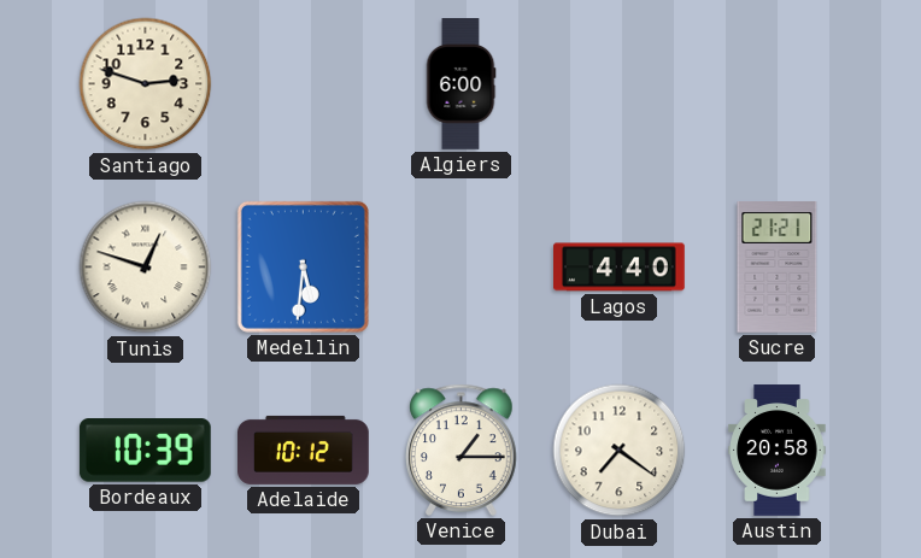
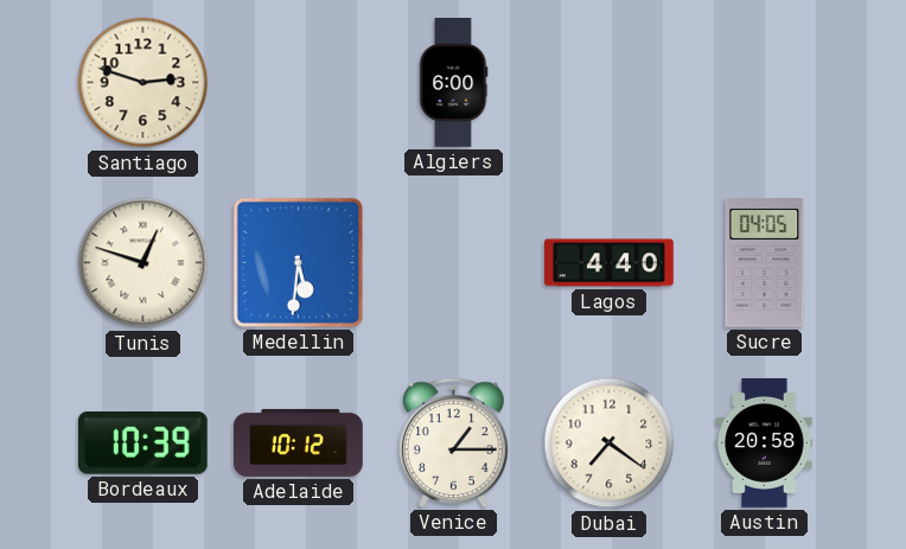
Sucre: 21:21 -> 04:05 (765, 263)
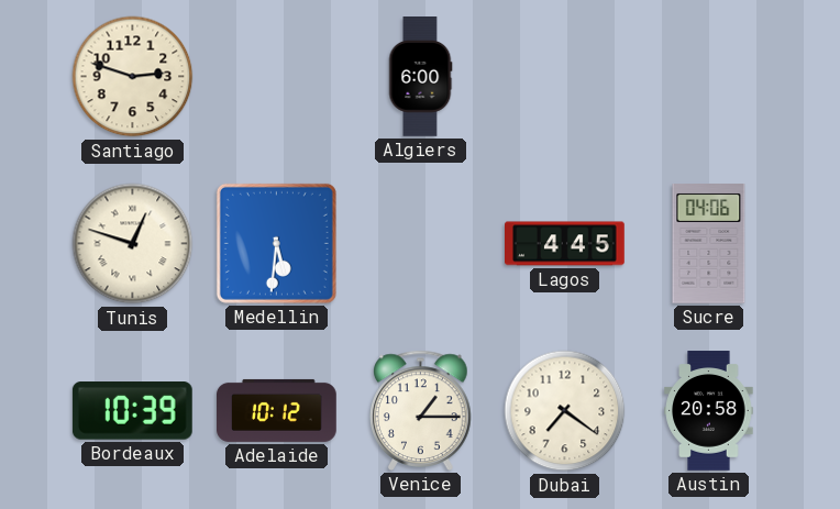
Lagos: 4:40 -> 4:45 (565, 244)
Sucre: 04:05 -> 04:06 (709, 244)
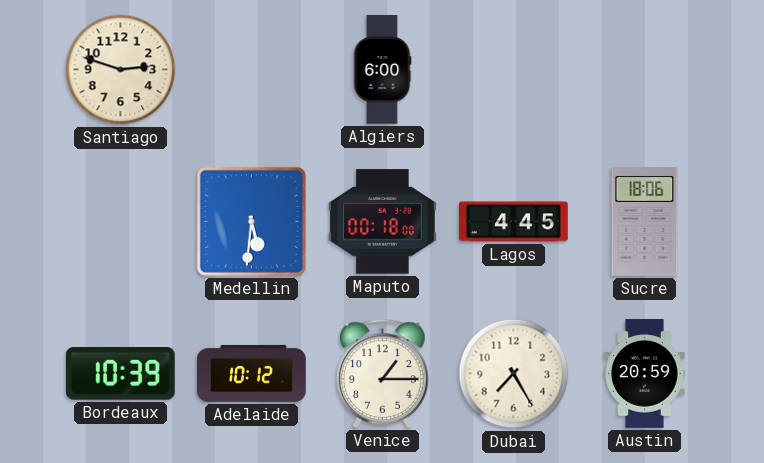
Tunis: 12:48 -> none (133, 244)
Maputo: none -> 00:18 (382, 222)
Sucre: 04:06 -> 18:06 (645, 222)
Dubai: 7:21 -> 7:25 (514, 374)
Austin: 20:58 -> 20:59 (645, 374)
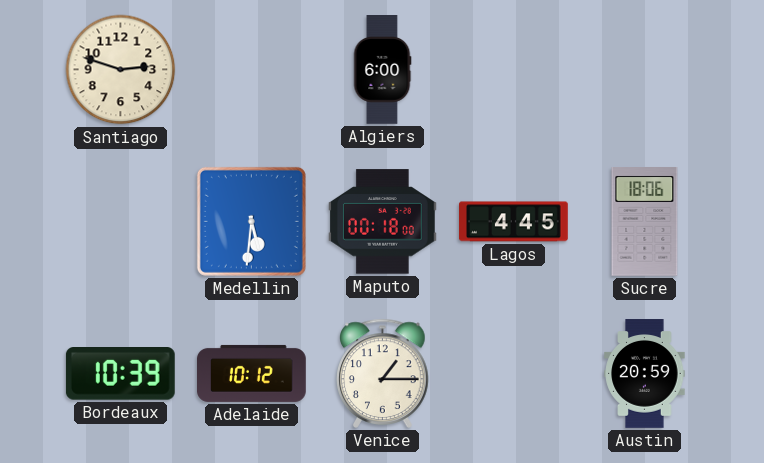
Dubai: 7:25 -> none (514, 374)
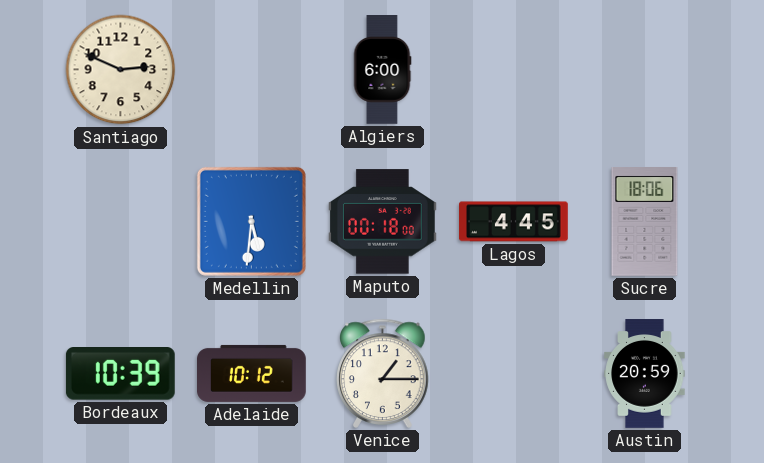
Santiago: 2:48 -> 2:49 (121, 70)
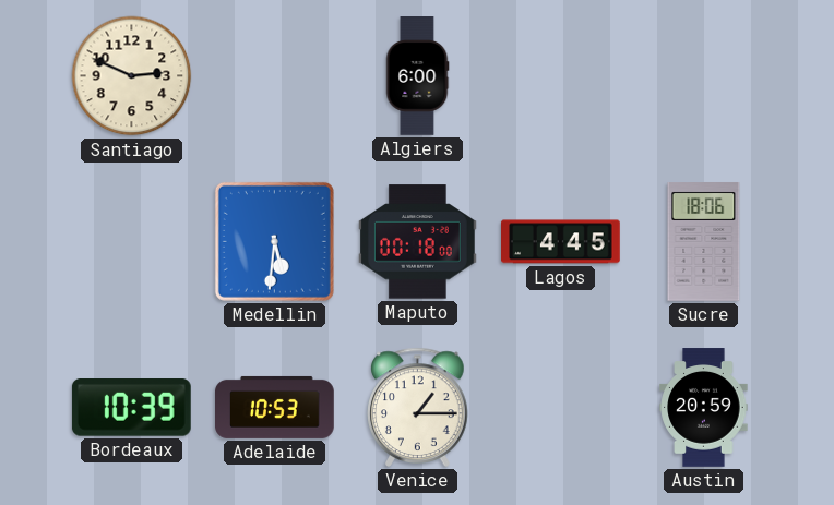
Adelaide: 10:12 -> 10:53 (275, 407)
